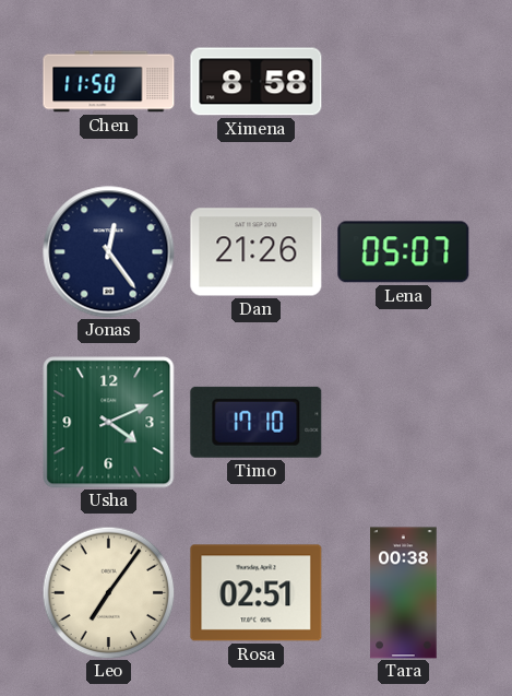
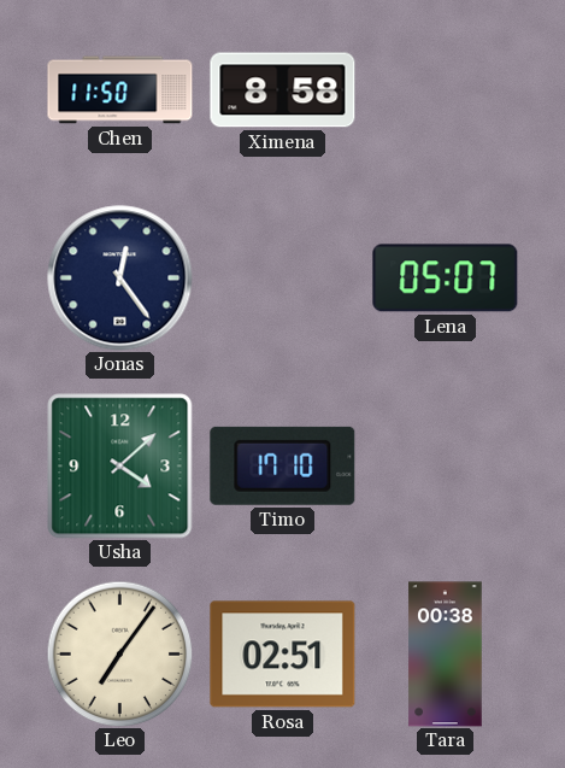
Dan: 21:26 -> none (257, 252)
Usha: 4:11 -> 4:08 (120, 467)
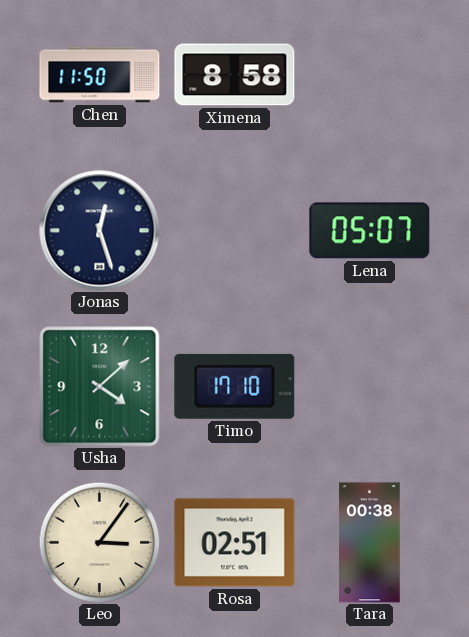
Jonas: 12:24 -> 12:27 (100, 231)
Leo: 7:06 -> 3:06 (99, 542)
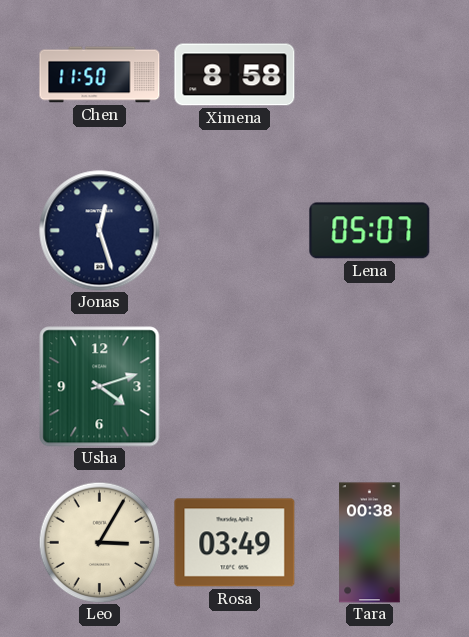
Usha: 4:08 -> 4:12 (100, 387)
Timo: 17:10 -> none (235, 386)
Leo: 3:06 -> 3:05 (99, 542)
Rosa: 02:51 -> 03:49 (235, 543)
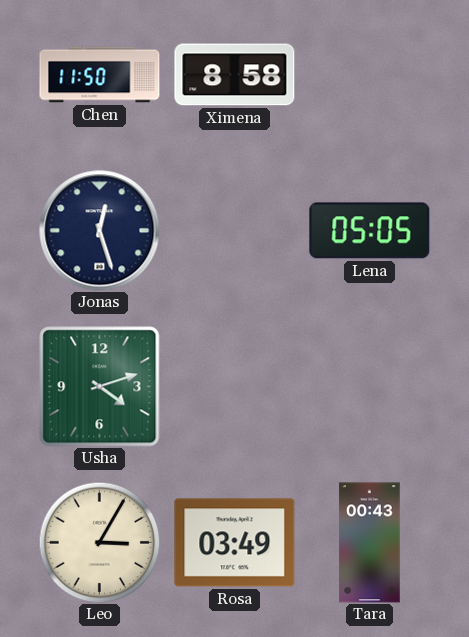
Lena: 05:07 -> 05:05 (370, 231)
Tara: 00:38 -> 00:43 (370, 543)
